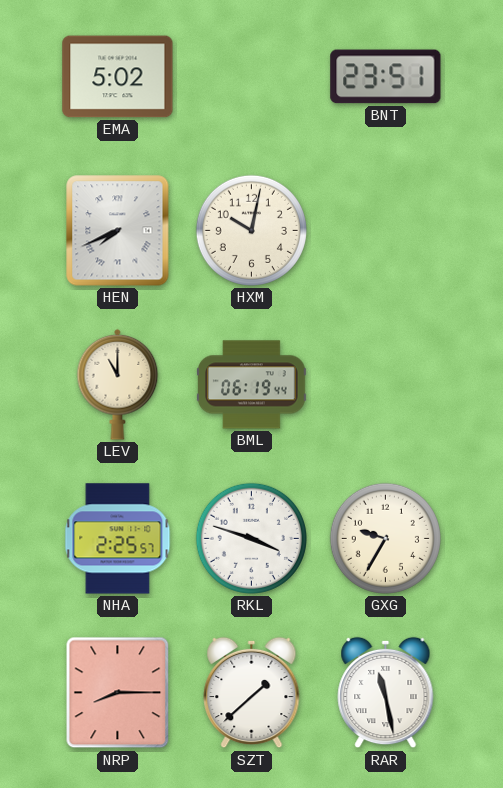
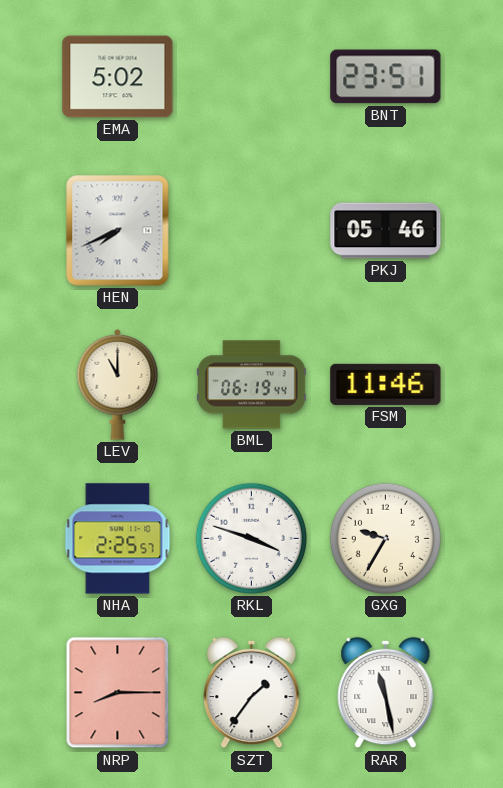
HXM: 10:02 -> none (251, 230)
PKJ: none -> 05:46 (386, 231)
FSM: none -> 11:46 (386, 384)
SZT: 1:38 -> 1:36 (252, 693)
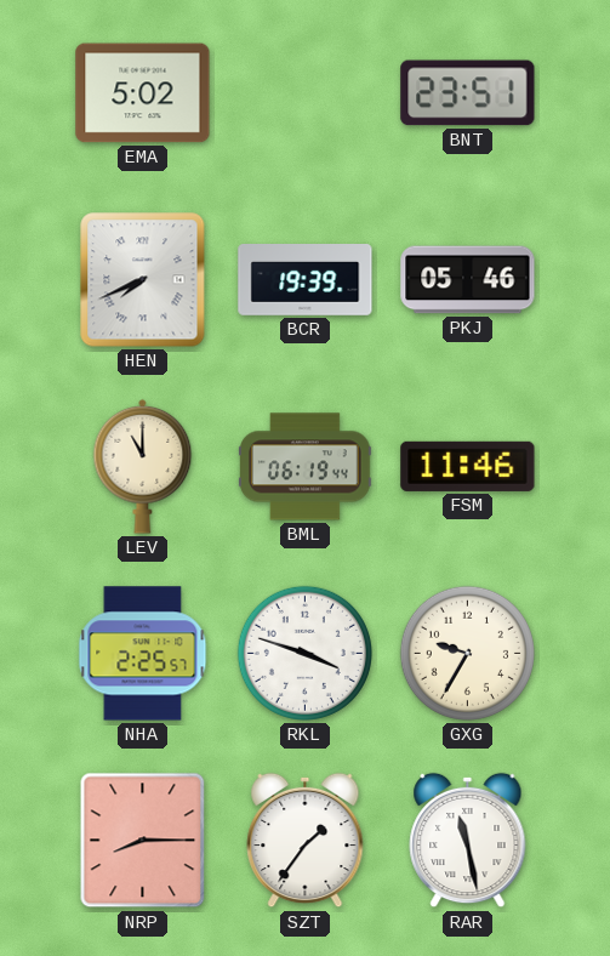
BCR: none -> 19:39 (306, 280)
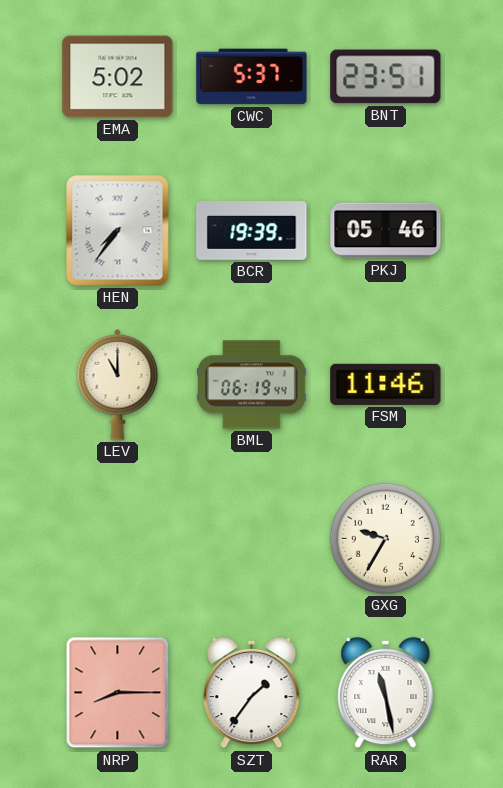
CWC: none -> 5:37 (252, 77)
HEN: 7:41 -> 7:36 (118, 231)
NHA: 2:25 -> none (143, 654)
RKL: 3:48 -> none (304, 653)
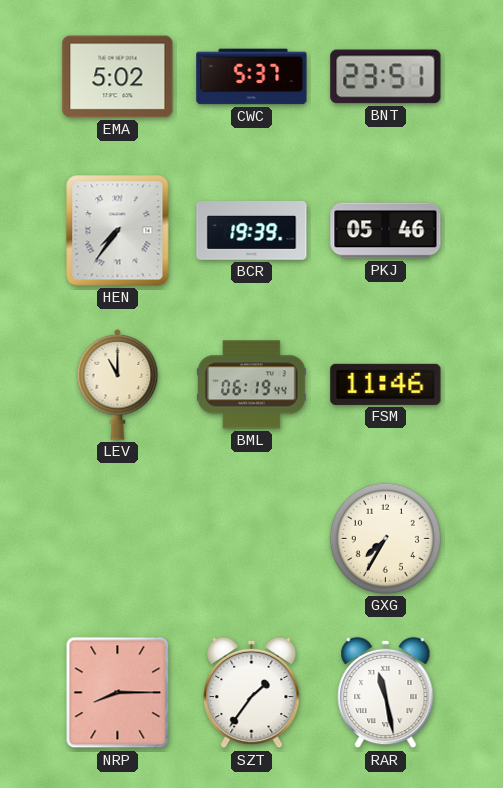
GXG: 9:35 -> 7:35 (385, 538)
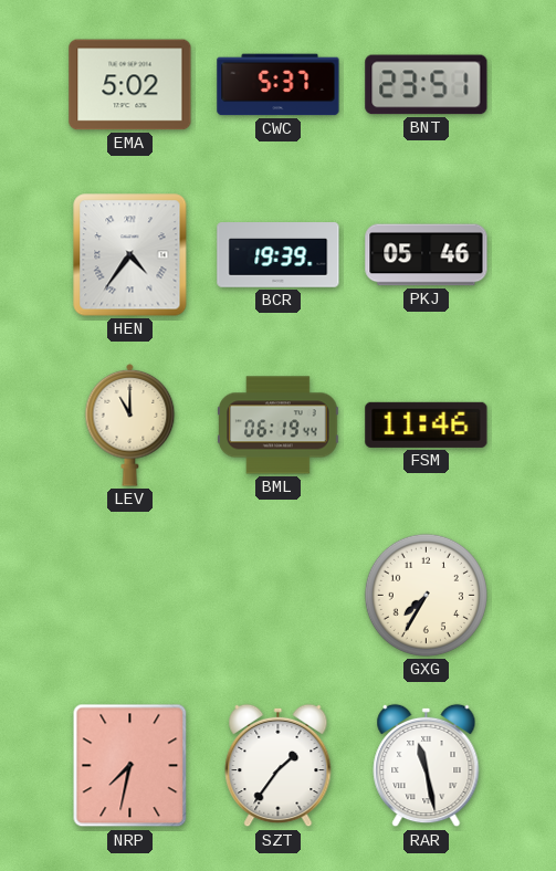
HEN: 7:36 -> 4:36 (130, 255)
NRP: 8:15 -> 7:32 (130, 766)
